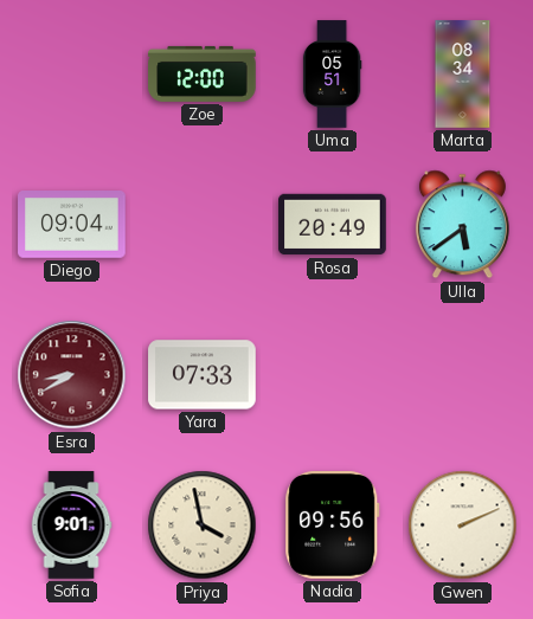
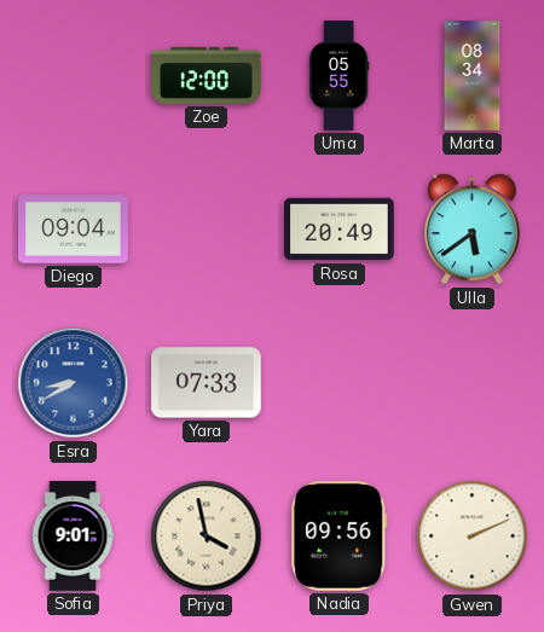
Uma: 05:51 -> 05:55 (338, 76)
Esra dial: burgundy -> blue (74, 383)
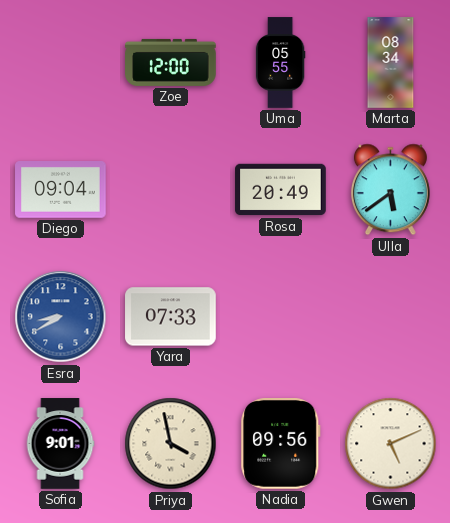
Gwen: 2:11 -> 5:11 (391, 444)
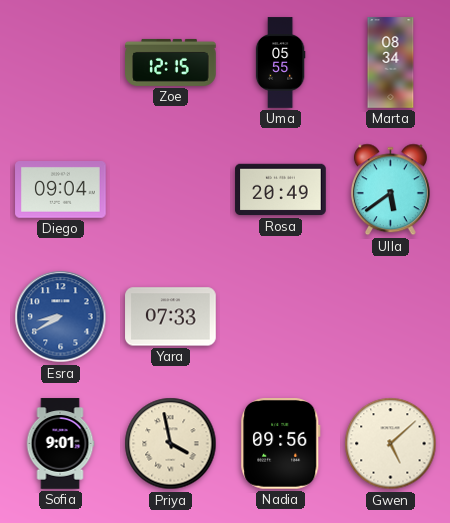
Zoe: 12:00 -> 12:15 (171, 62)
Gwen: 5:11 -> 5:08 (391, 444)
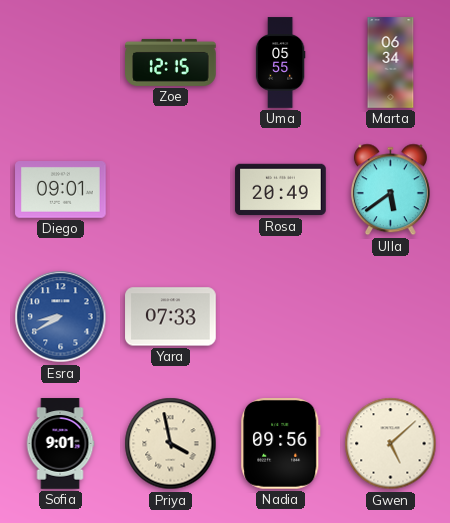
Marta: 08:34 -> 06:34 (391, 63)
Diego: 09:04 -> 09:01 (61, 190)
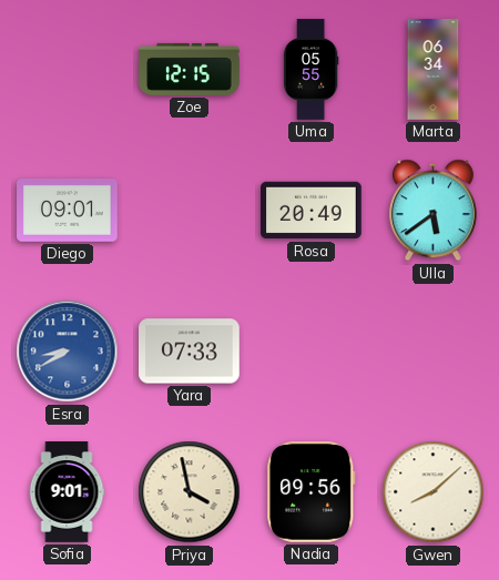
Gwen: 5:08 -> 8:08 (434, 492)
